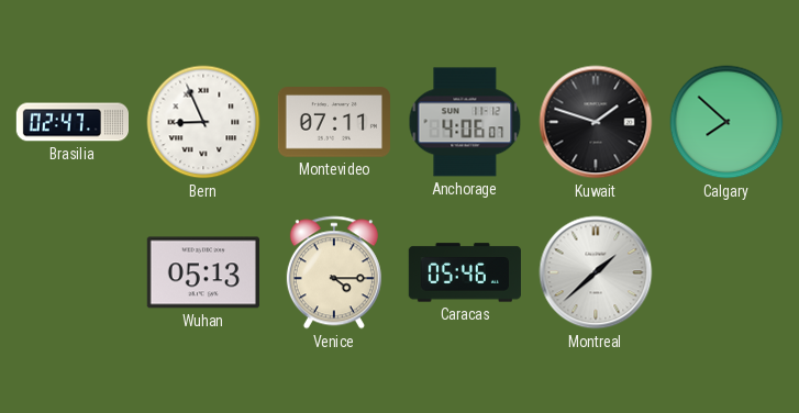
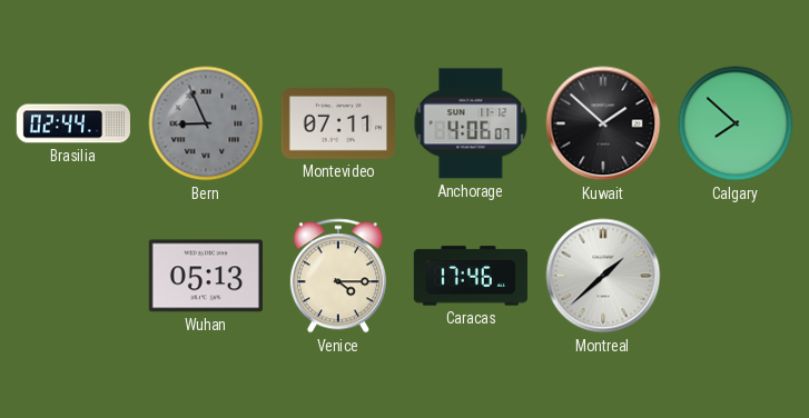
Brasilia: 02:47 -> 02:44 (72, 123)
Bern dial: white -> grey (206, 123)
Kuwait: 1:48 -> 1:52 (603, 123)
Caracas: 05:46 -> 17:46 (471, 276)
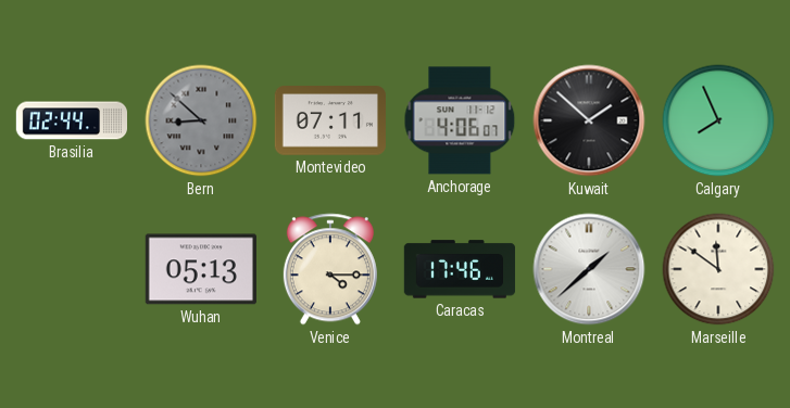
Bern: 8:56 -> 8:52 (201, 120)
Calgary: 7:52 -> 7:56 (718, 120)
Marseille: none -> 11:51 (718, 269)
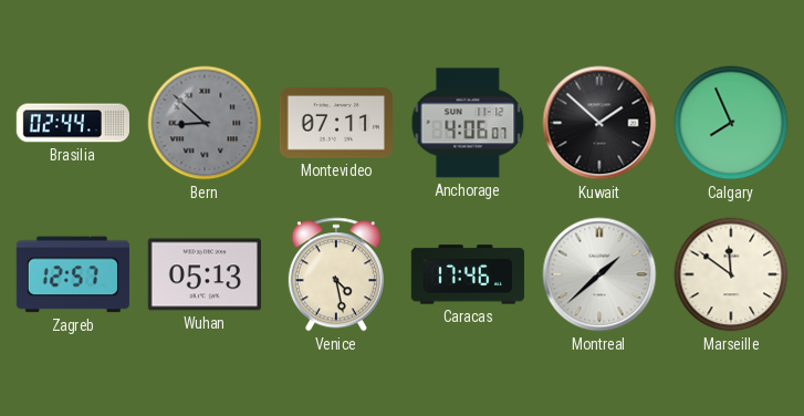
Zagreb: none -> 12:57 (73, 274)
Venice: 4:15 -> 4:28 (336, 274)
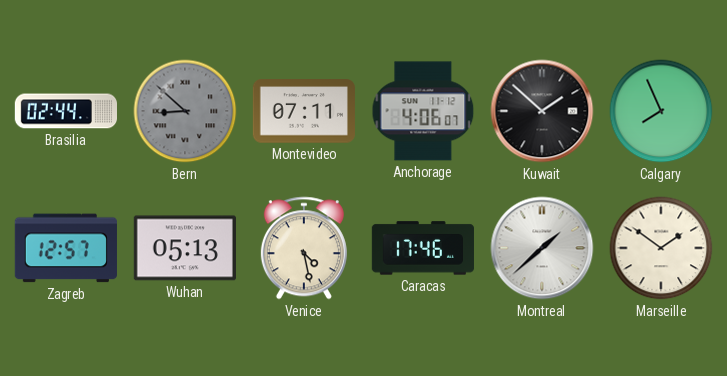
Marseille: 11:51 -> 1:51 (661, 248)
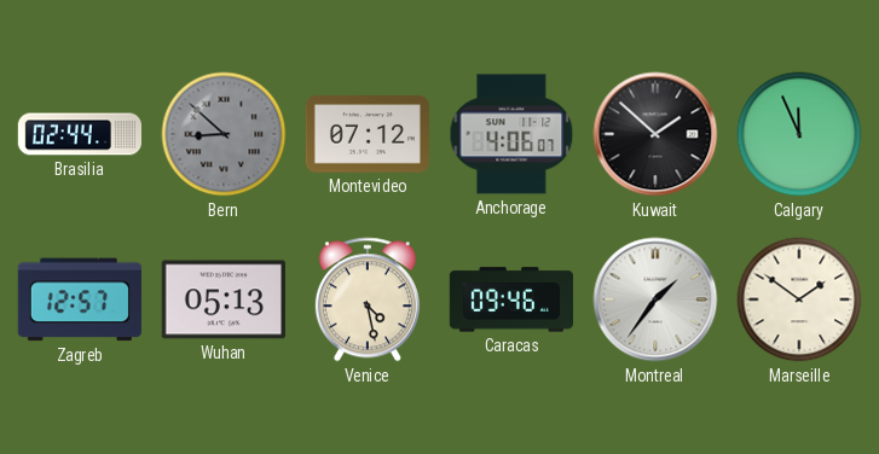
Montevideo: 07:11 -> 07:12 (366, 134)
Calgary: 7:56 -> 11:56 (799, 134)
Caracas: 17:46 -> 09:46 (511, 299)
Montreal: 1:38 -> 1:36 (655, 299)
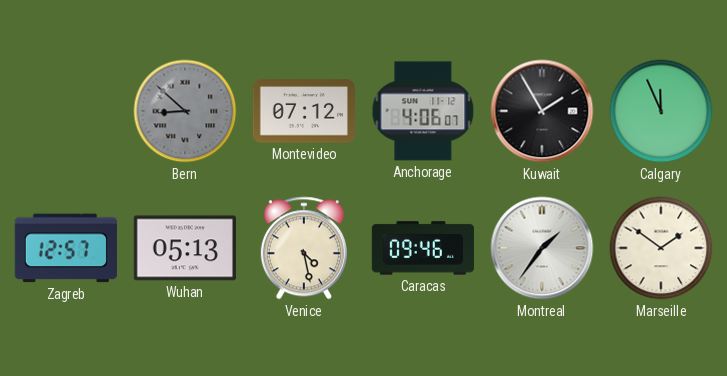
Brasilia: 02:44 -> none (79, 134)
Kuwait: 1:52 -> 1:55 (542, 111)
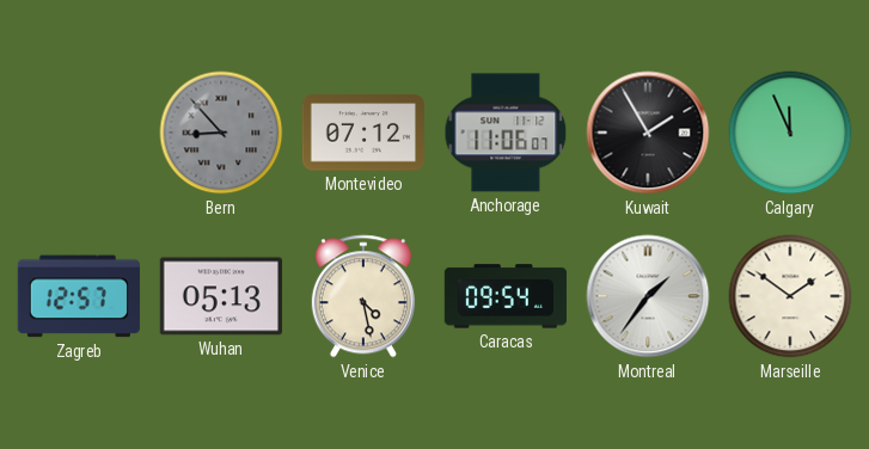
Bern: 8:52 -> 8:53 (221, 133)
Anchorage: 4:06 -> 11:06 (506, 133)
Caracas: 09:46 -> 09:54 (506, 296)
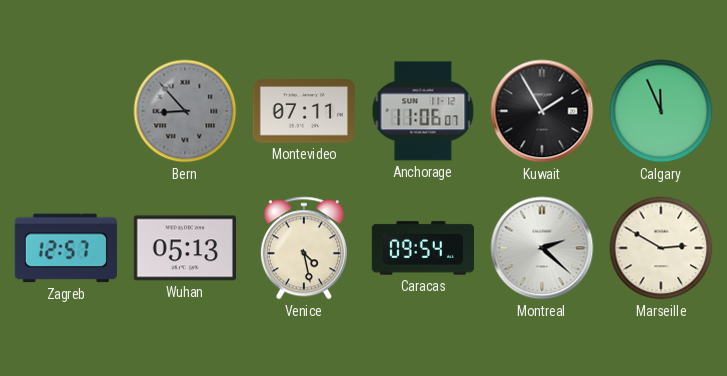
Montevideo: 07:12 -> 07:11 (303, 111)
Montreal: 1:36 -> 2:22 (542, 248)
Marseille: 1:51 -> 2:50 (661, 248)
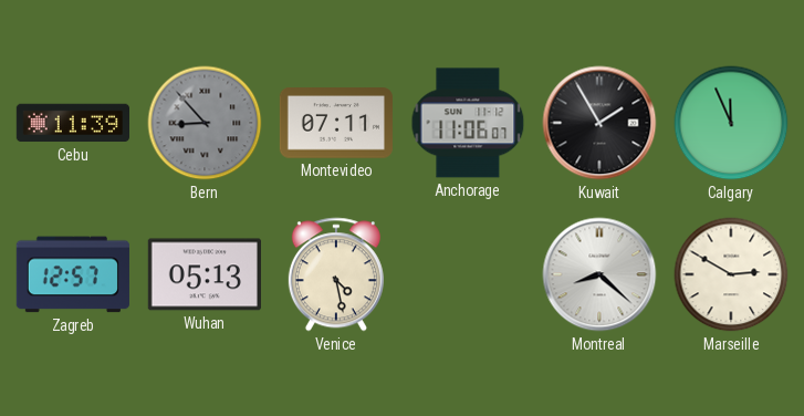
Cebu: none -> 11:39 (72, 123)
Caracas: 09:54 -> none (423, 248)
Montreal: 2:22 -> 8:22 (599, 274)
